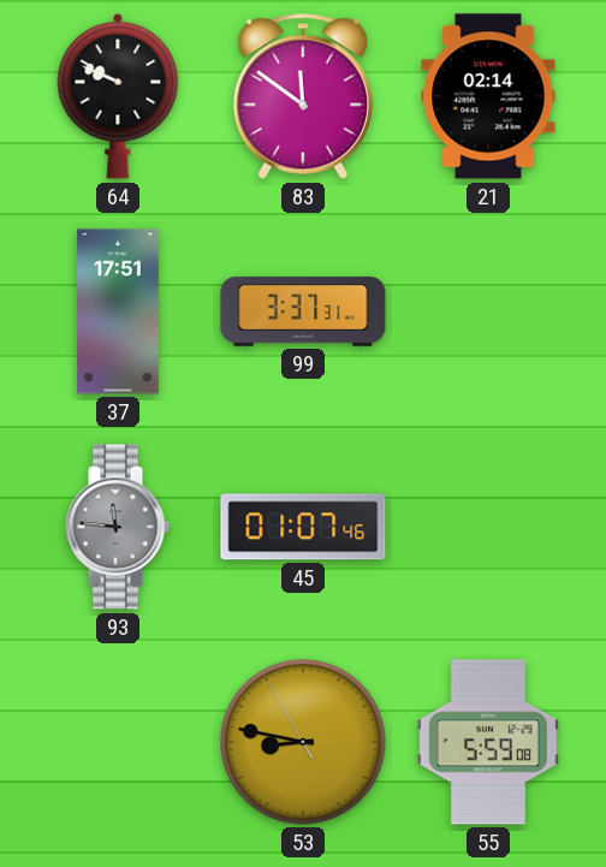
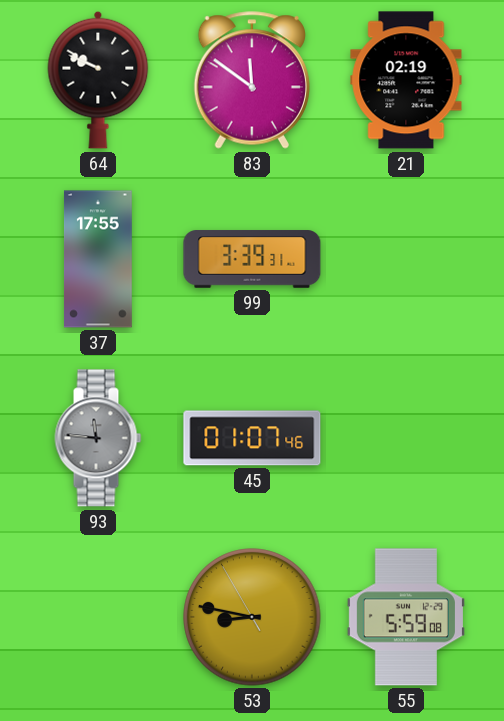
21: 02:14 -> 02:19 (406, 80)
37: 17:51 -> 17:55 (98, 259)
99: 3:37 -> 3:39 (252, 259)
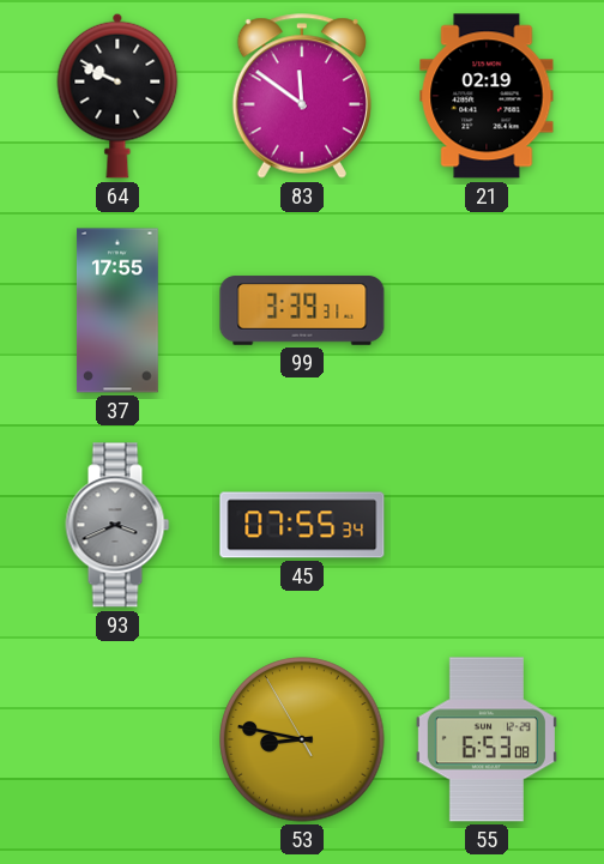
93: 11:46 -> 3:41 (117, 525)
45: 01:07 -> 07:55 (302, 525)
55: 5:59 -> 6:53 (487, 739)
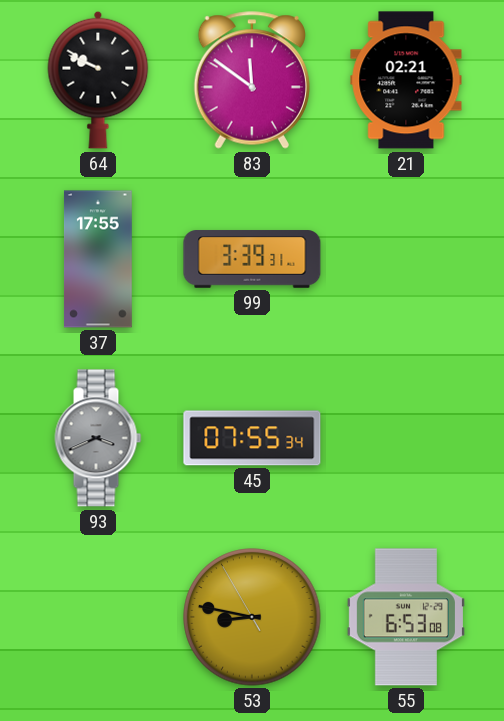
21: 02:19 -> 02:21 (406, 80)
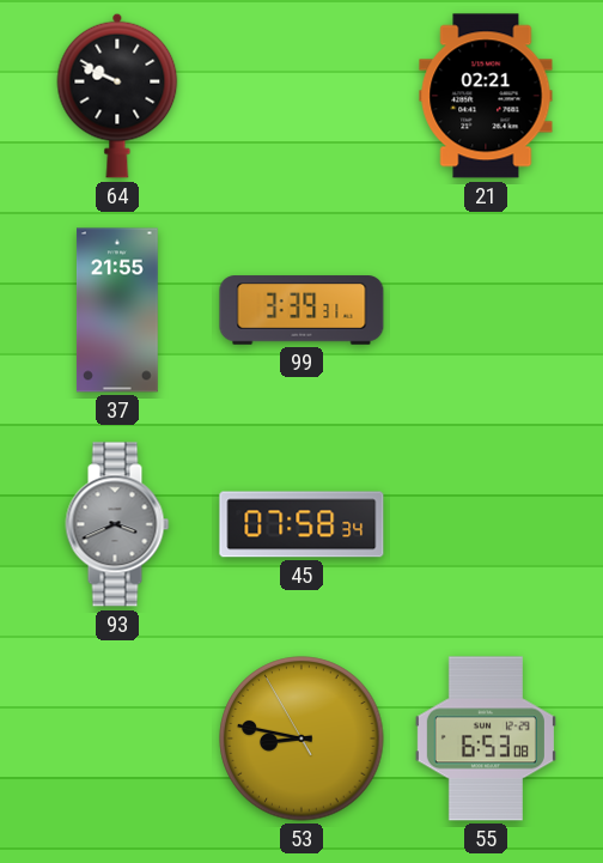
83: 11:51 -> none (251, 80)
37: 17:55 -> 21:55 (117, 310)
45: 07:55 -> 07:58 (301, 524)
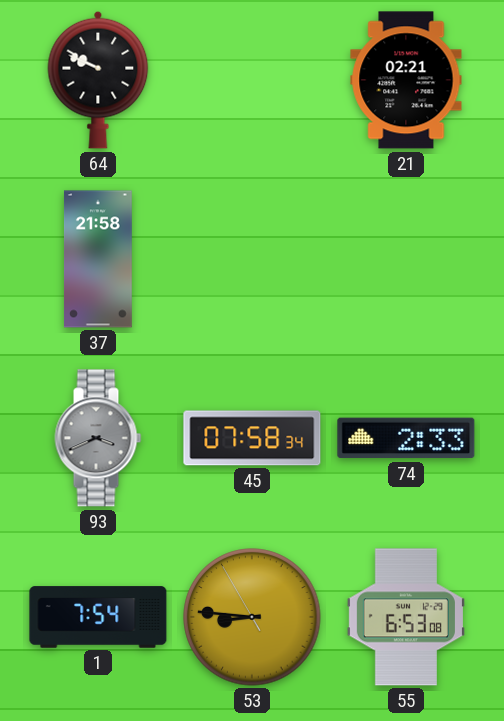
37: 21:55 -> 21:58 (98, 259)
99: 3:39 -> none (301, 310)
74: none -> 2:33 (406, 438)
1: none -> 7:54 (98, 617)
53: 8:46 -> 8:45 (252, 617)
